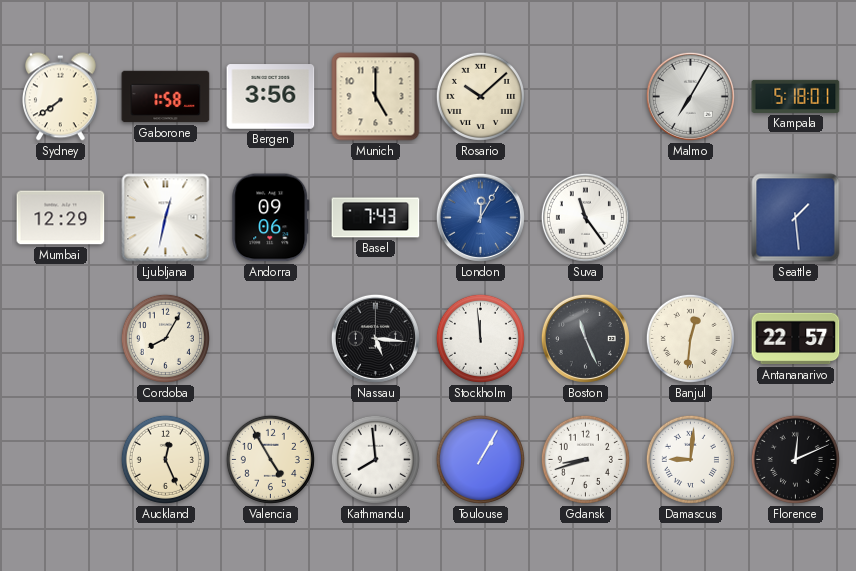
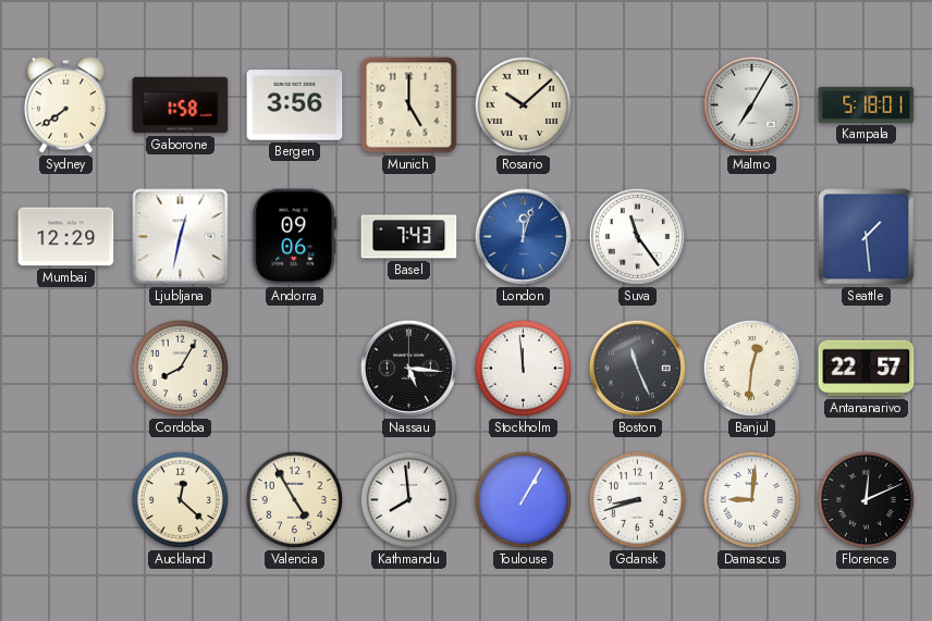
London: 12:05 -> 12:03 (523, 236)
Auckland: 12:26 -> 12:22 (180, 499)
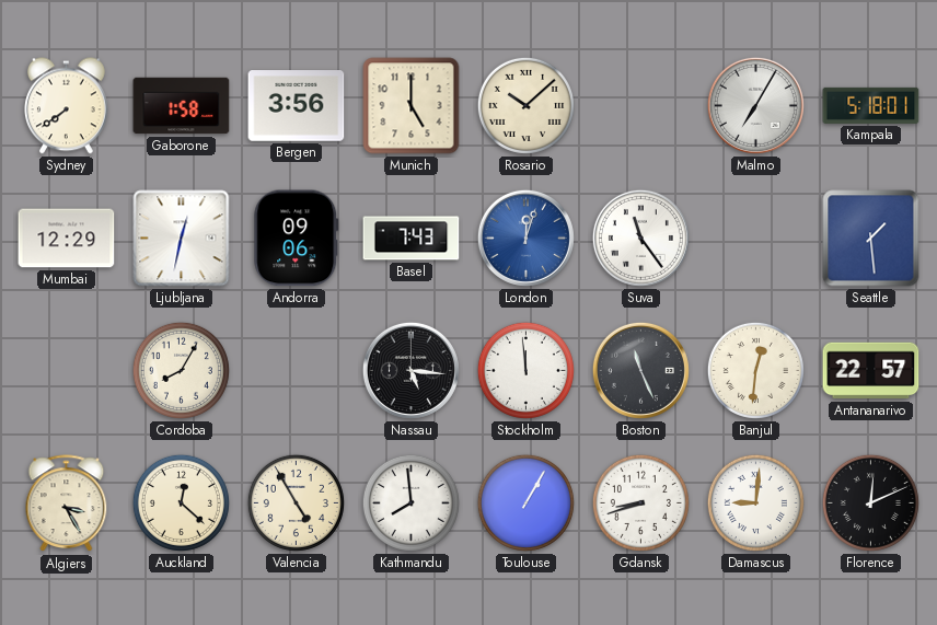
Algiers: none -> 3:25 (67, 504)
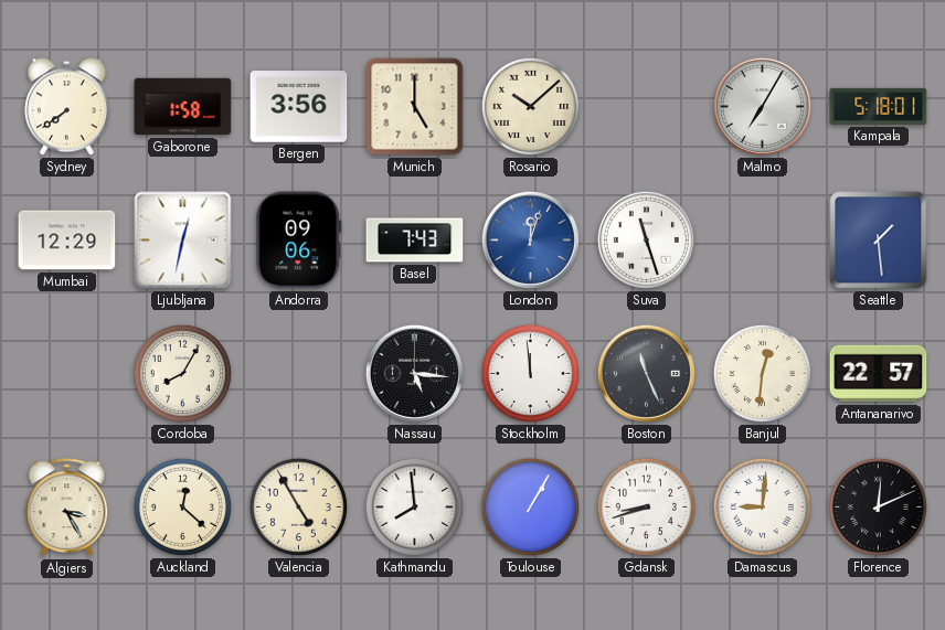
Suva: 11:24 -> 11:27 (646, 239)
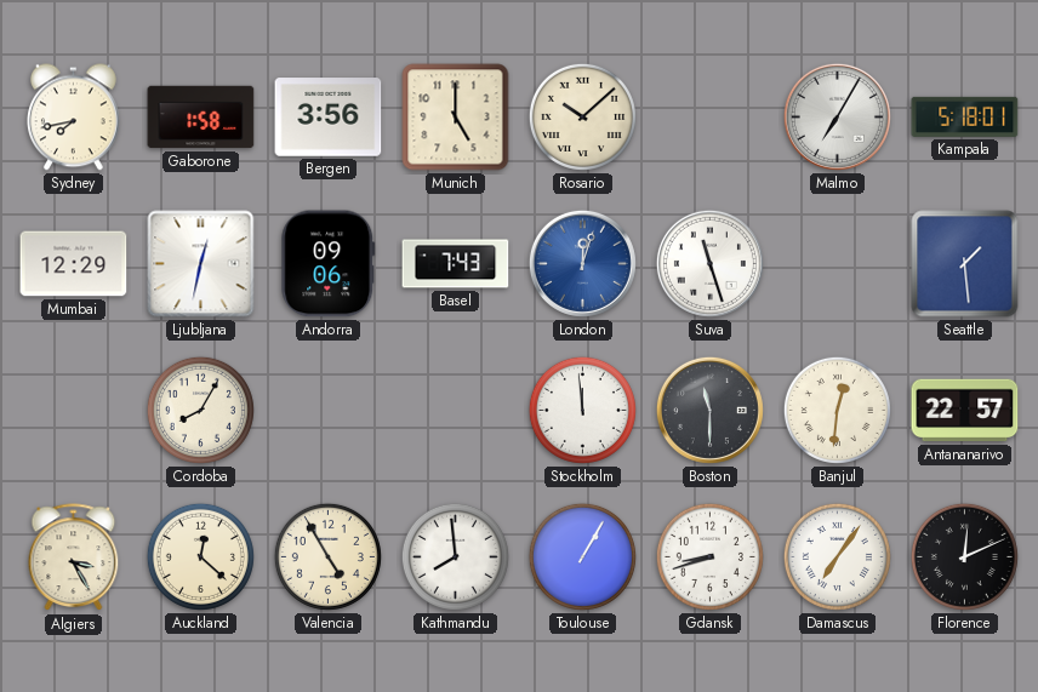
Sydney: 7:39 -> 7:43 (73, 118)
Nassau: 5:16 -> none (414, 373)
Boston: 11:26 -> 11:30 (709, 410)
Damascus: 9:01 -> 7:06 (837, 556)
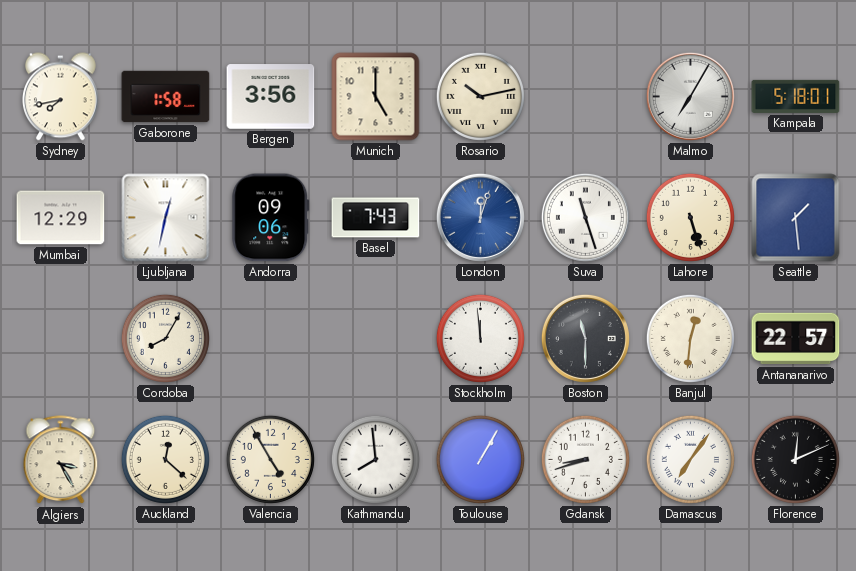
Rosario: 10:08 -> 10:13 (480, 96)
Lahore: none -> 5:27 (690, 217)
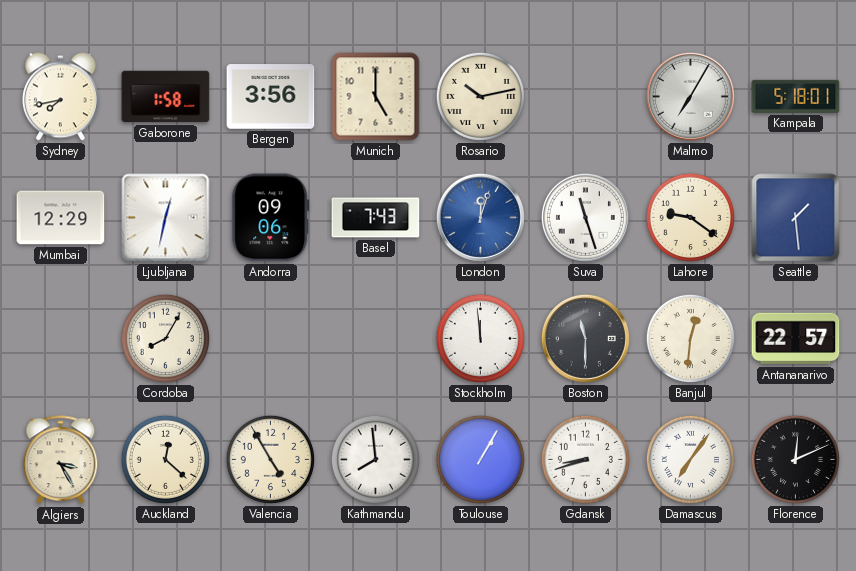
Lahore: 5:27 -> 9:21 (690, 217)
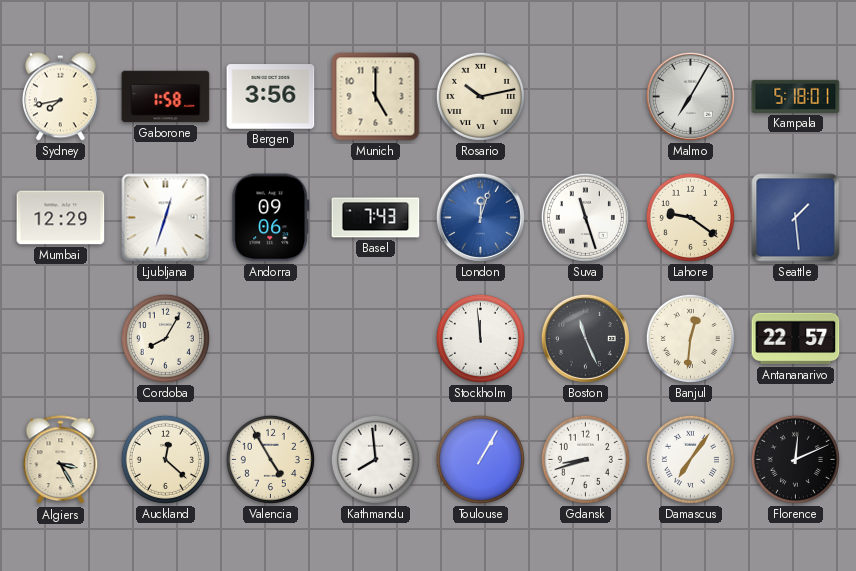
Ljubljana: 12:32 -> 12:33 (166, 218)
Boston: 11:30 -> 11:26 (585, 338)
